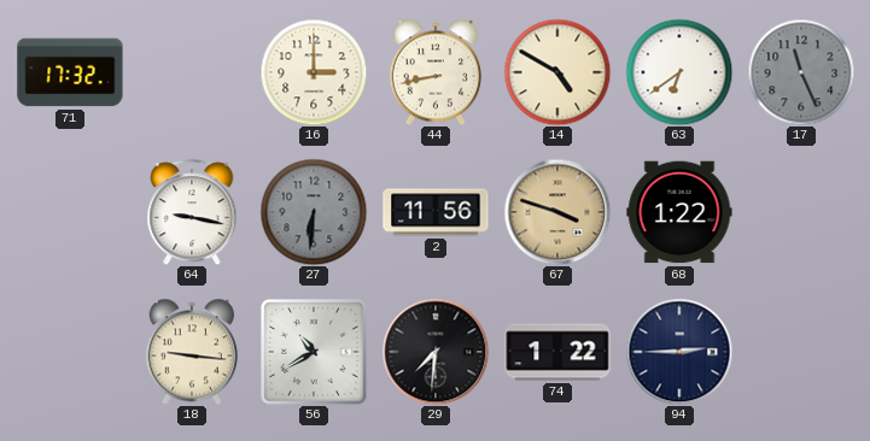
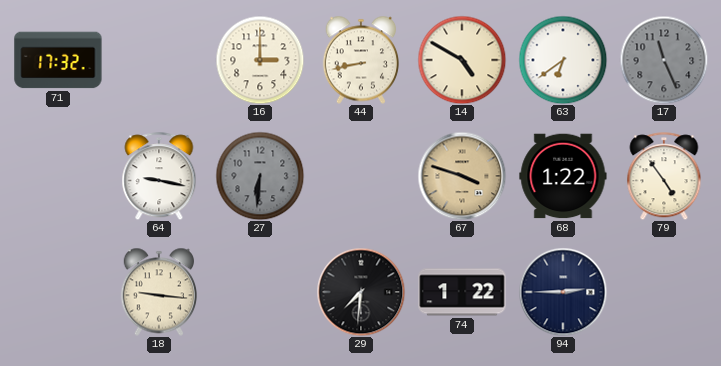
2: 11:56 -> none (436, 212)
79: none -> 4:54 (664, 176)
56: 10:40 -> none (314, 352)
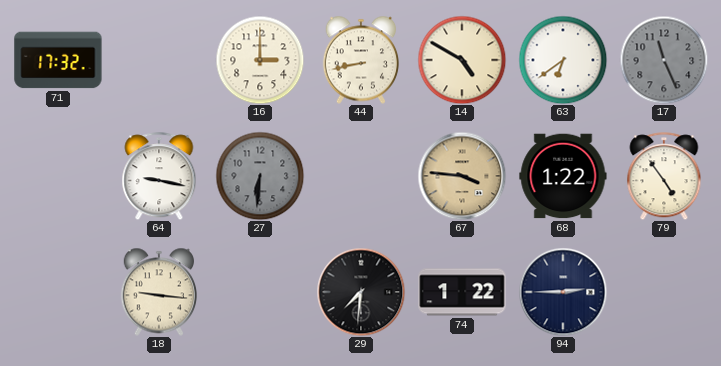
67: 3:48 -> 3:46 (462, 176)
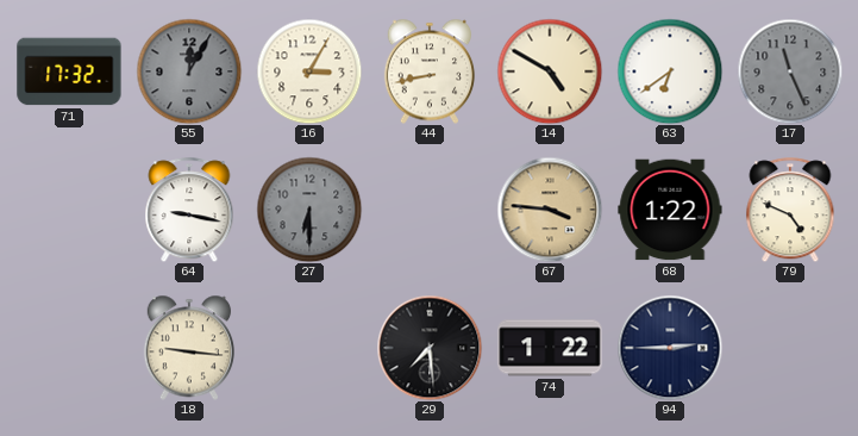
55: none -> 12:05 (189, 71)
16: 3:00 -> 3:05 (309, 71)
27: 6:31 -> 6:30 (309, 210)
79: 4:54 -> 4:49 (790, 210)
29: 7:31 -> 7:29 (430, 348)
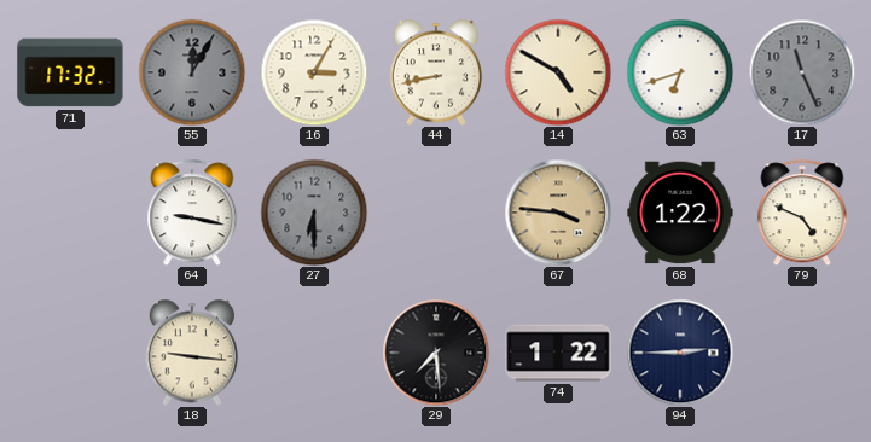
63: 6:39 -> 6:42 (680, 72)
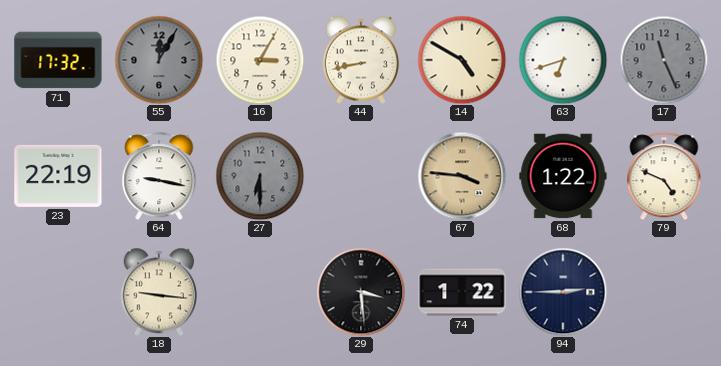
23: none -> 22:19 (58, 176)
29: 7:29 -> 3:29 (361, 292)
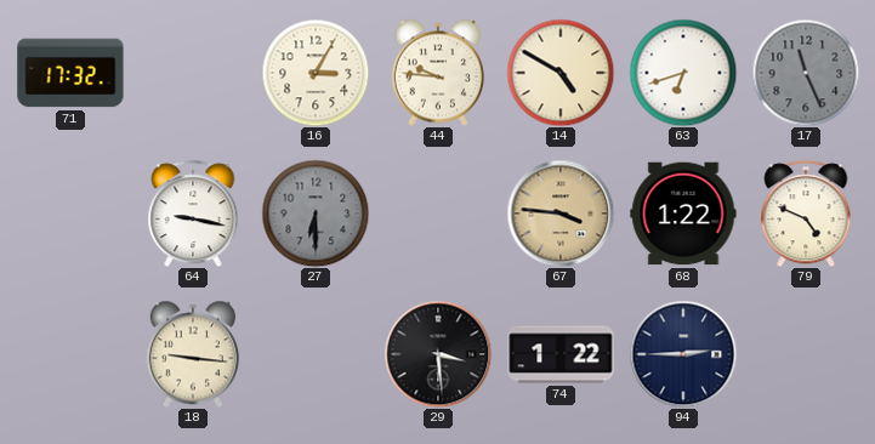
55: 12:05 -> none (159, 60)
44: 8:43 -> 9:46 (437, 73)
23: 22:19 -> none (58, 176)
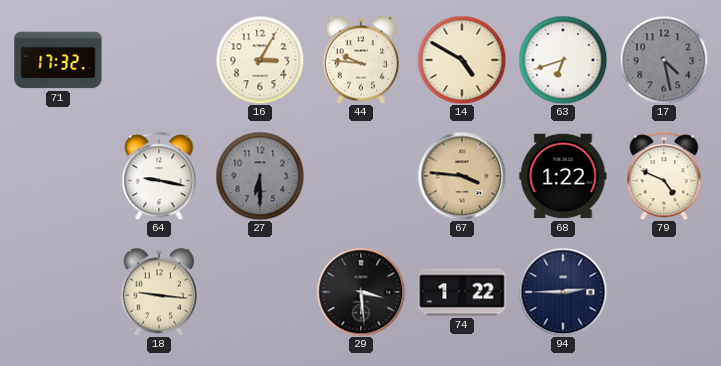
17: 11:26 -> 4:28 (664, 60)
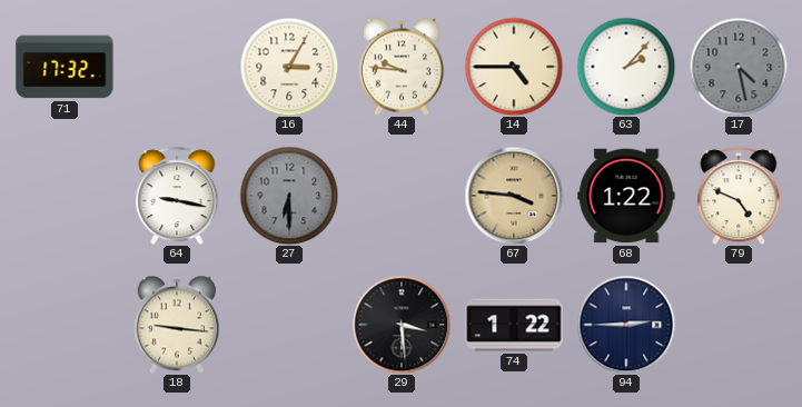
14: 4:50 -> 4:45 (514, 67)
63: 6:42 -> 2:07 (626, 67)
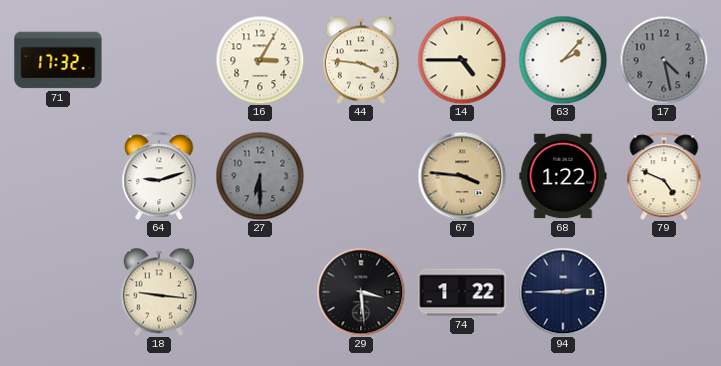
44: 9:46 -> 3:46 (360, 60)
64: 9:17 -> 9:12 (159, 176)
